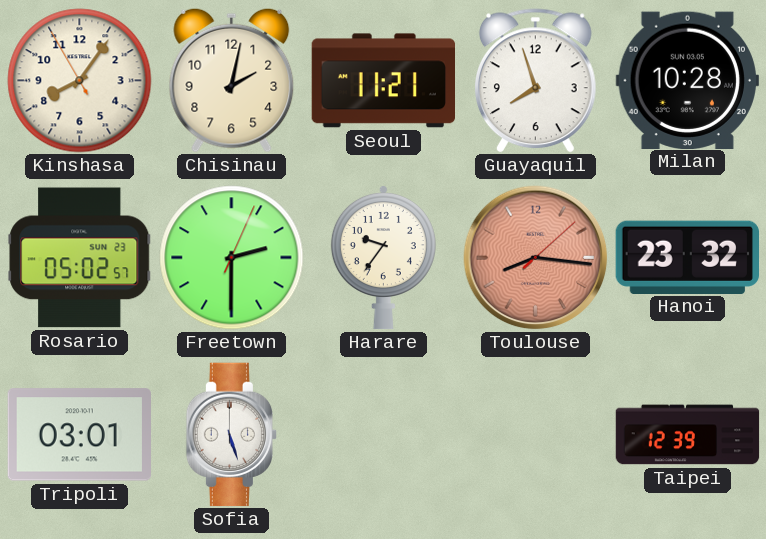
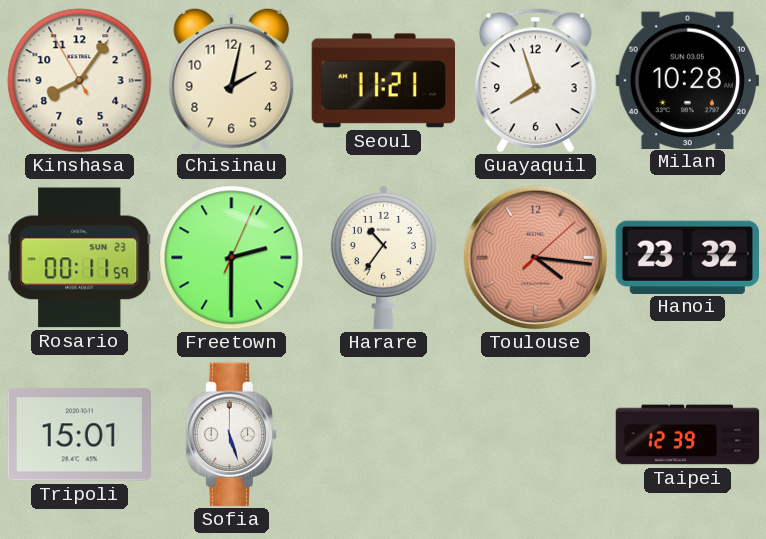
Rosario: 05:02 -> 00:11 (80, 258)
Harare: 9:36 -> 10:36 (383, 258)
Toulouse: 8:16 -> 4:16 (536, 258)
Tripoli: 03:01 -> 15:01 (79, 435)
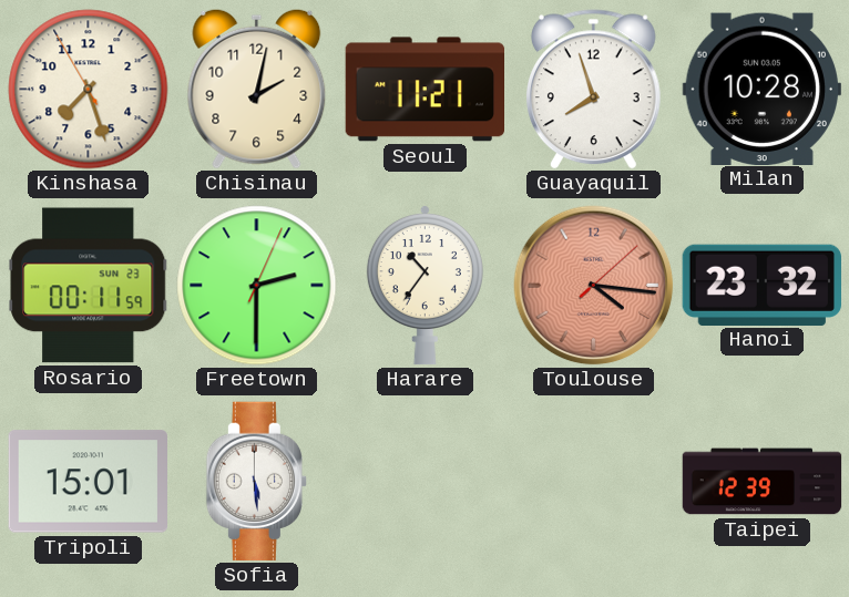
Kinshasa: 8:05 -> 7:26 (89, 90)
Sofia: 5:27 -> 5:29 (256, 482)
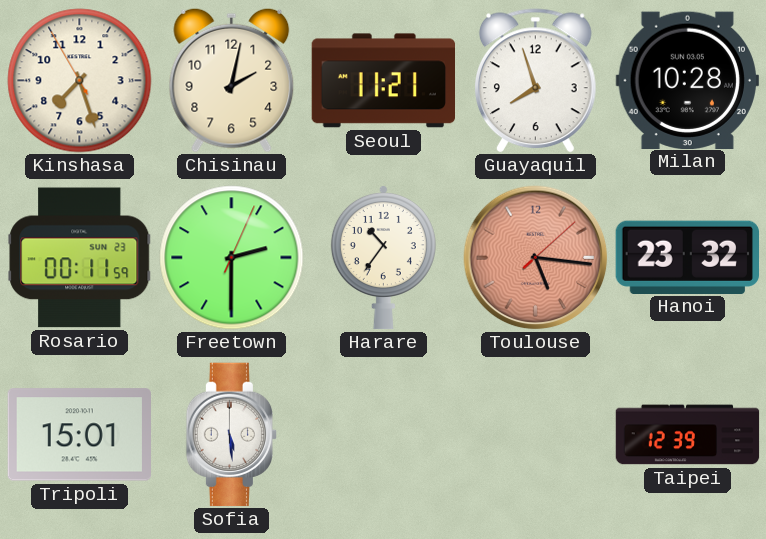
Toulouse: 4:16 -> 5:16 (536, 258)
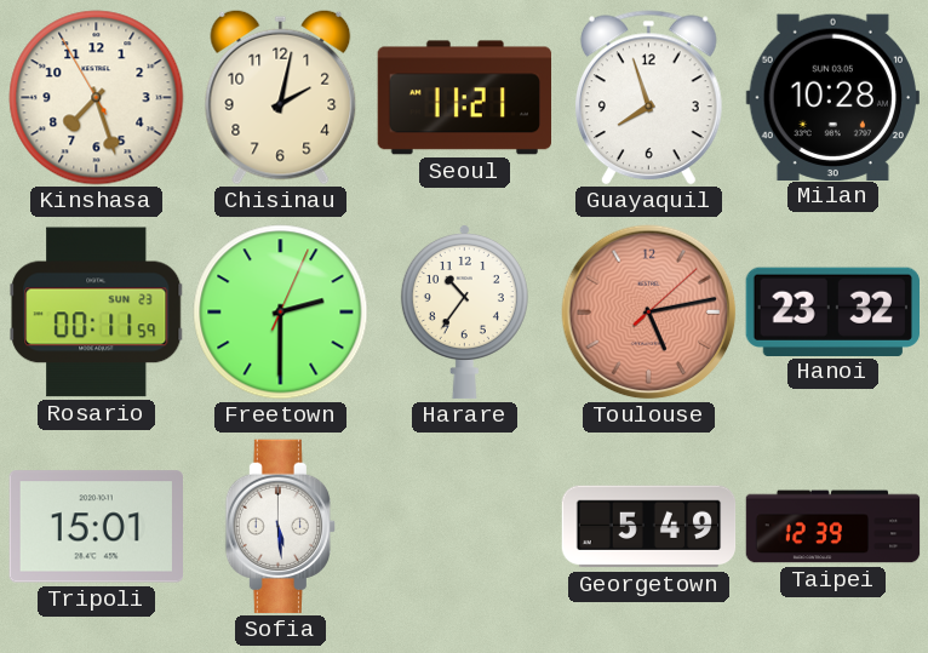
Toulouse: 5:16 -> 5:13 (649, 313)
Georgetown: none -> 5:49 (649, 527)
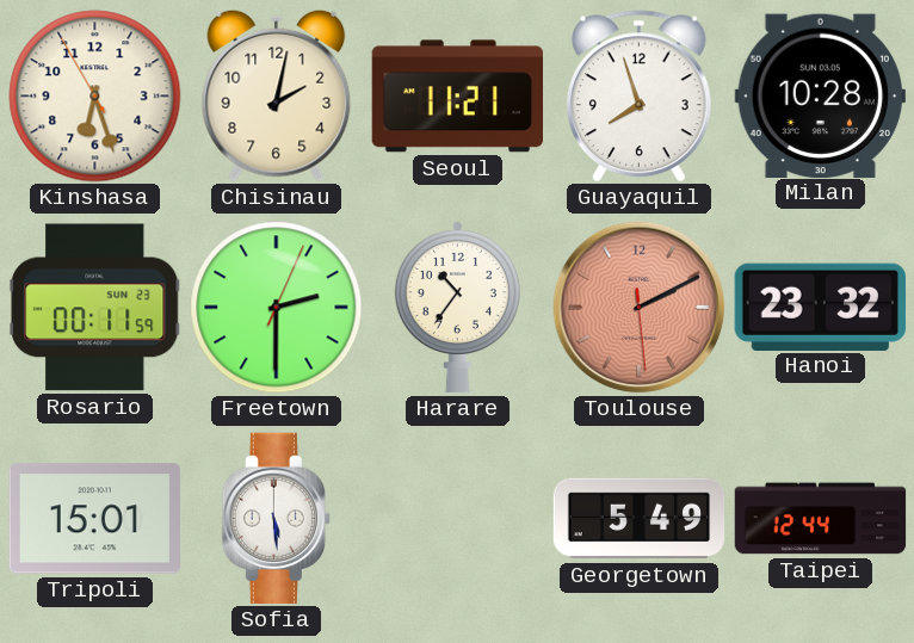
Kinshasa: 7:26 -> 6:26 (95, 97)
Toulouse: 5:13 -> 2:10 (640, 308)
Taipei: 12:39 -> 12:44 (821, 519)
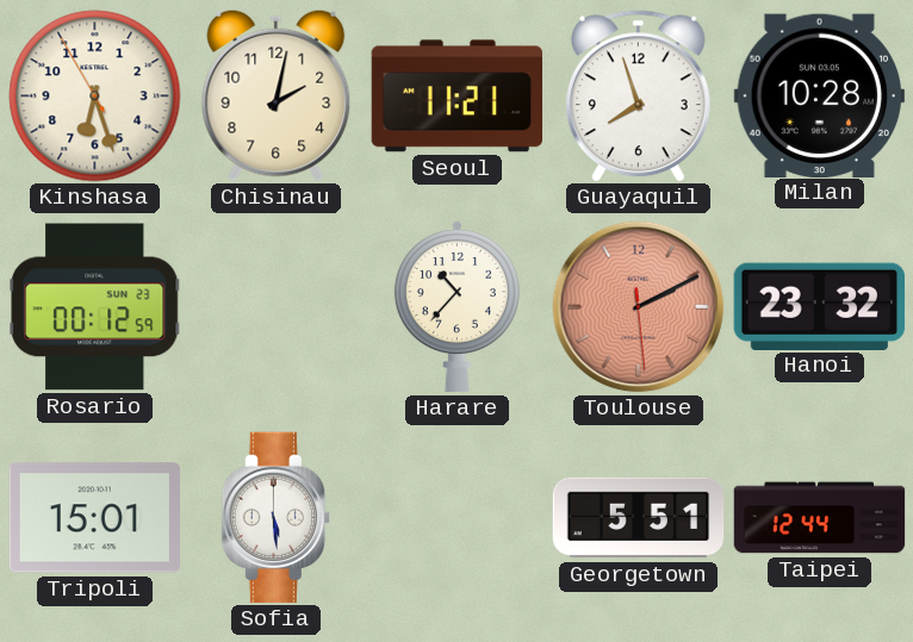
Rosario: 00:11 -> 00:12 (95, 307)
Freetown: 2:30 -> none (277, 308)
Harare: 10:36 -> 10:37 (456, 307)
Georgetown: 5:49 -> 5:51 (639, 518)
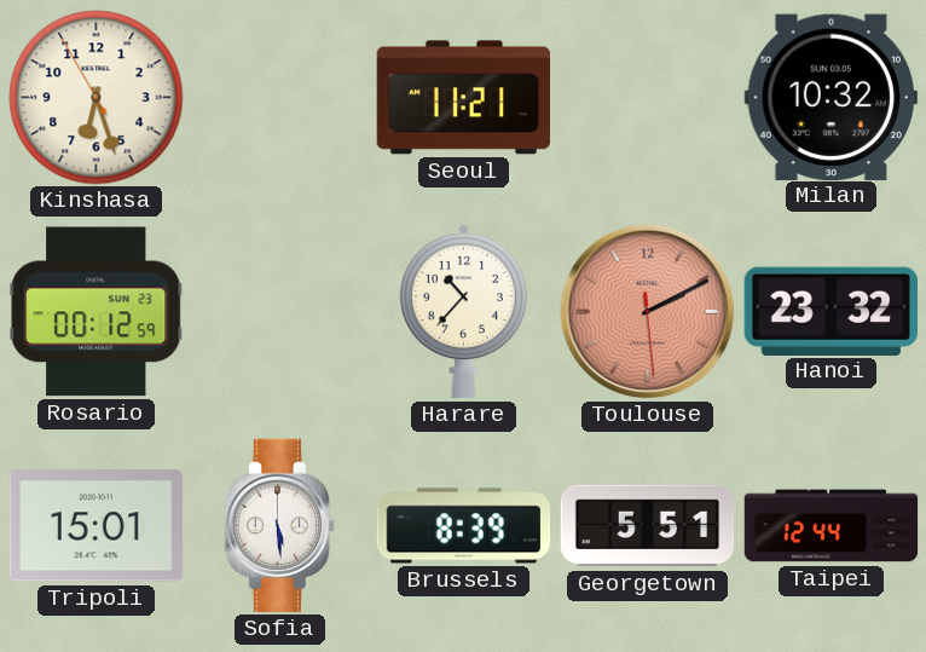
Chisinau: 2:02 -> none (277, 95)
Guayaquil: 7:57 -> none (638, 96)
Milan: 10:28 -> 10:32 (830, 97)
Brussels: none -> 8:39 (464, 526)
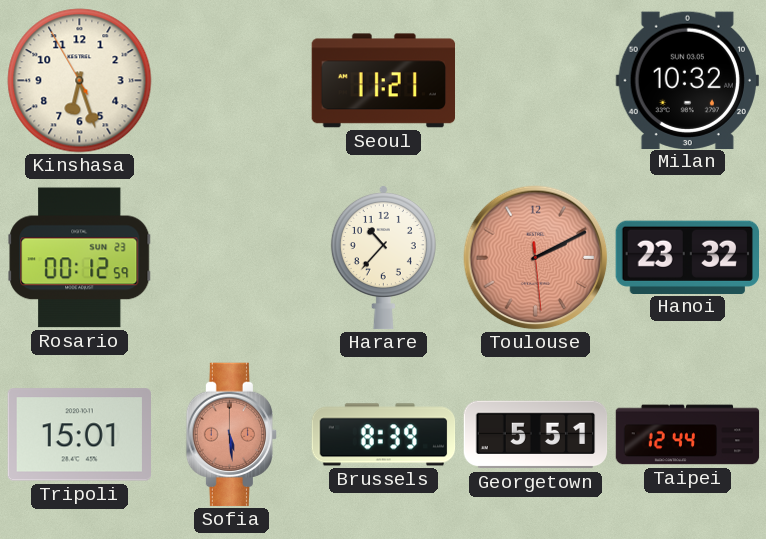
Sofia dial: white -> salmon (231, 435)
